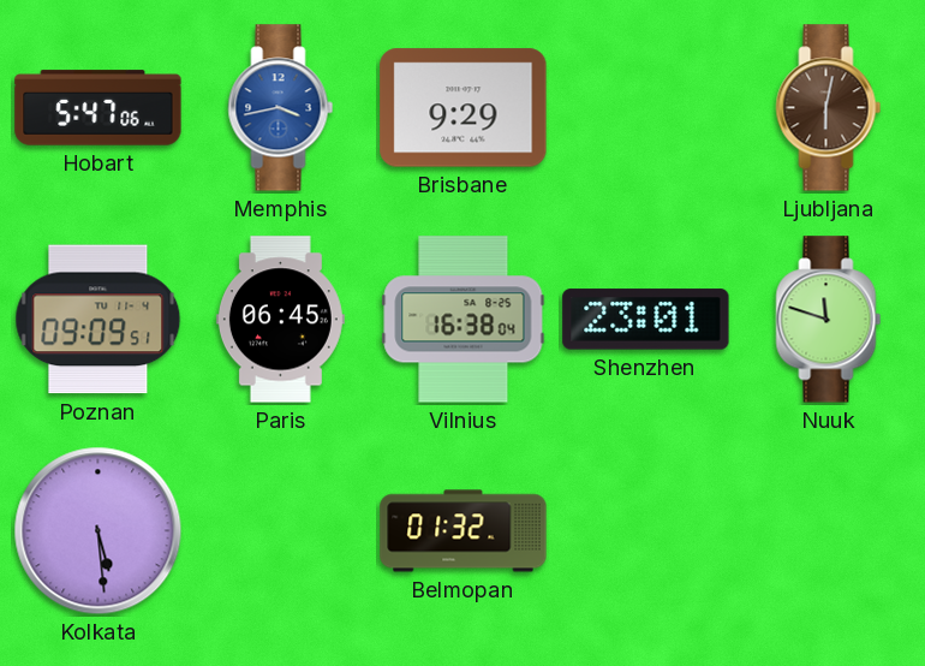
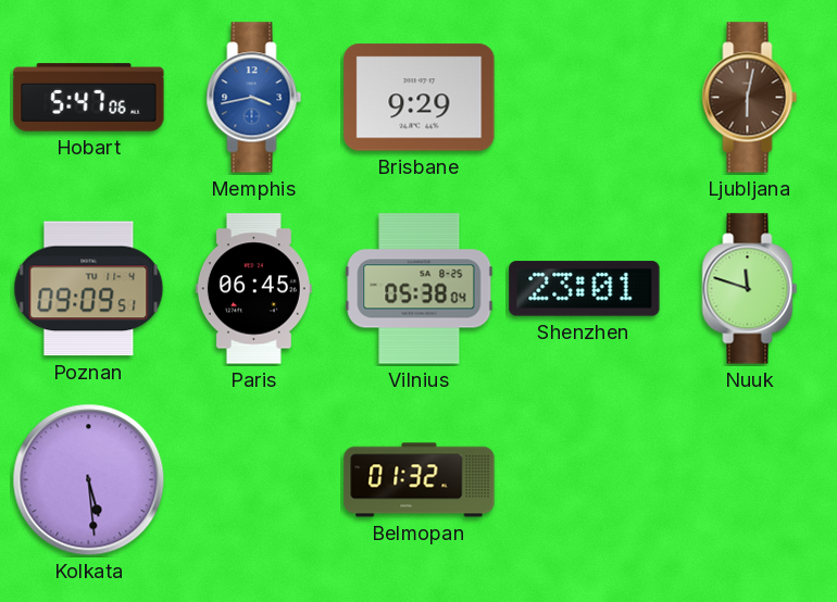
Vilnius: 16:38 -> 05:38 (420, 289)
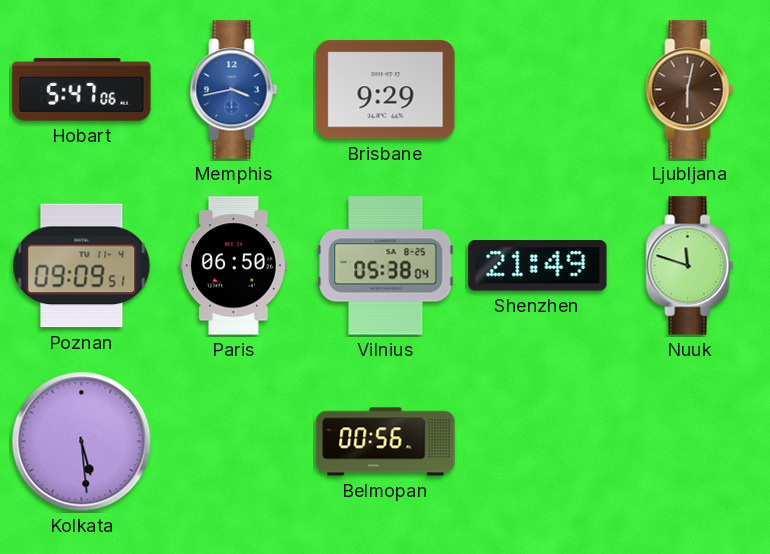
Paris: 06:45 -> 06:50 (233, 266)
Shenzhen: 23:01 -> 21:49 (538, 266)
Belmopan: 01:32 -> 00:56 (386, 442)
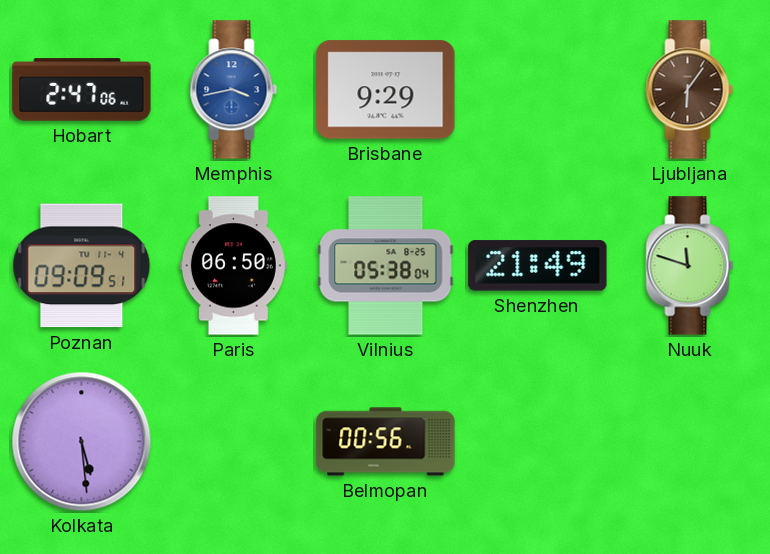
Hobart: 5:47 -> 2:47 (82, 90)
Ljubljana: 6:02 -> 6:06 (690, 90)
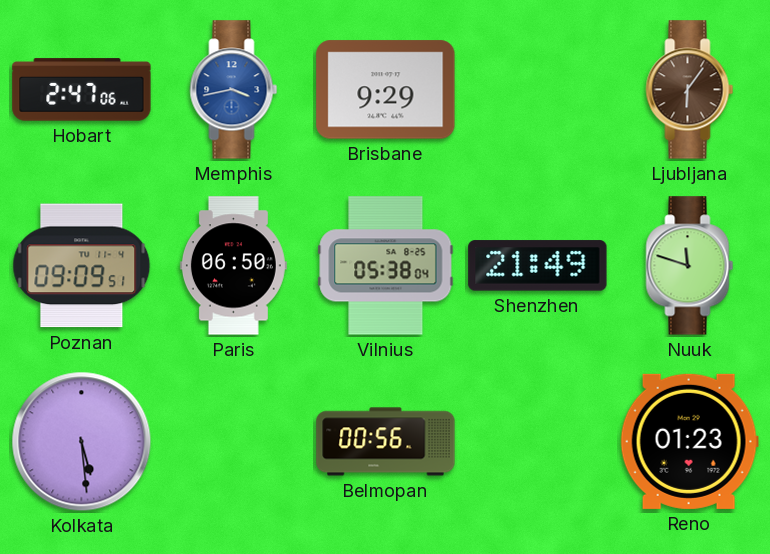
Reno: none -> 01:23 (689, 441)
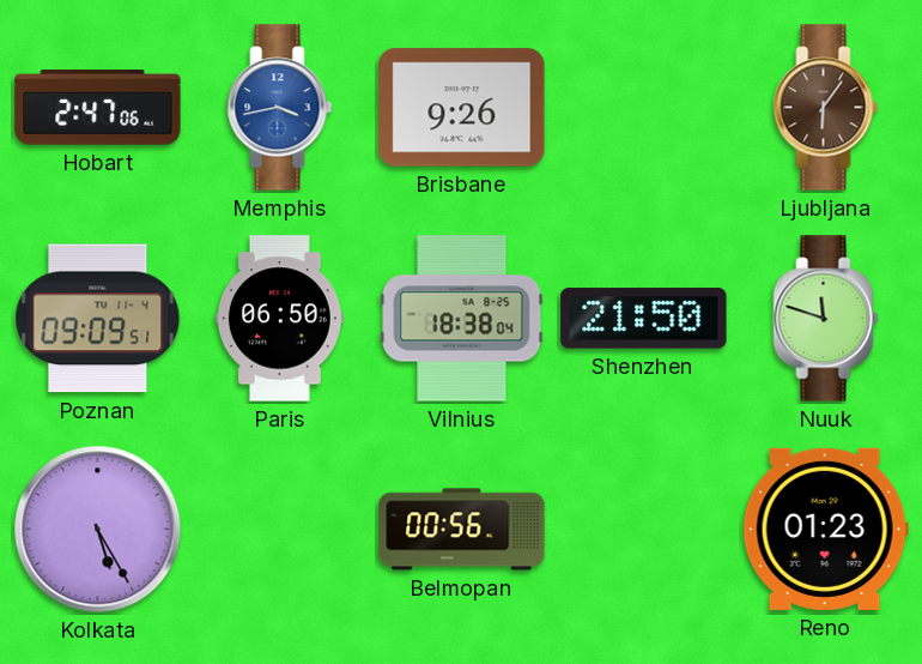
Brisbane: 9:29 -> 9:26 (462, 108)
Vilnius: 05:38 -> 18:38 (462, 319)
Shenzhen: 21:49 -> 21:50 (644, 319)
Kolkata: 5:29 -> 5:25 (98, 530)
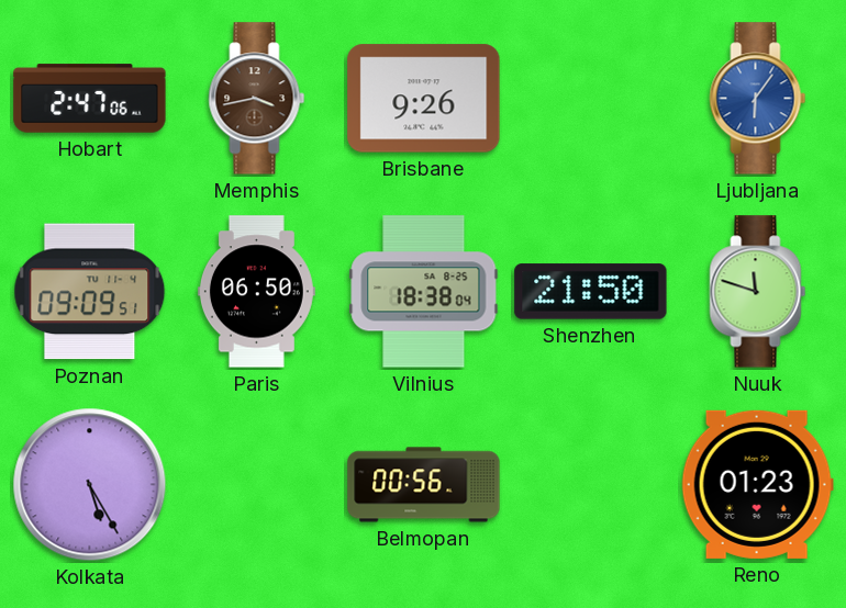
Memphis dial: blue -> brown (257, 99)
Ljubljana dial: brown -> blue (758, 99)
